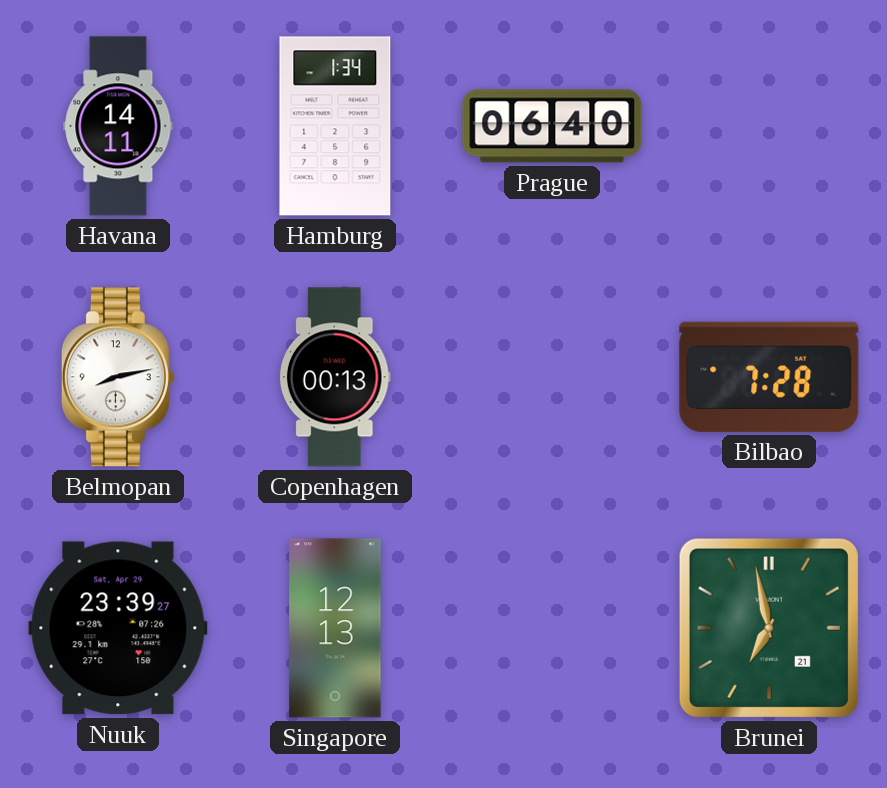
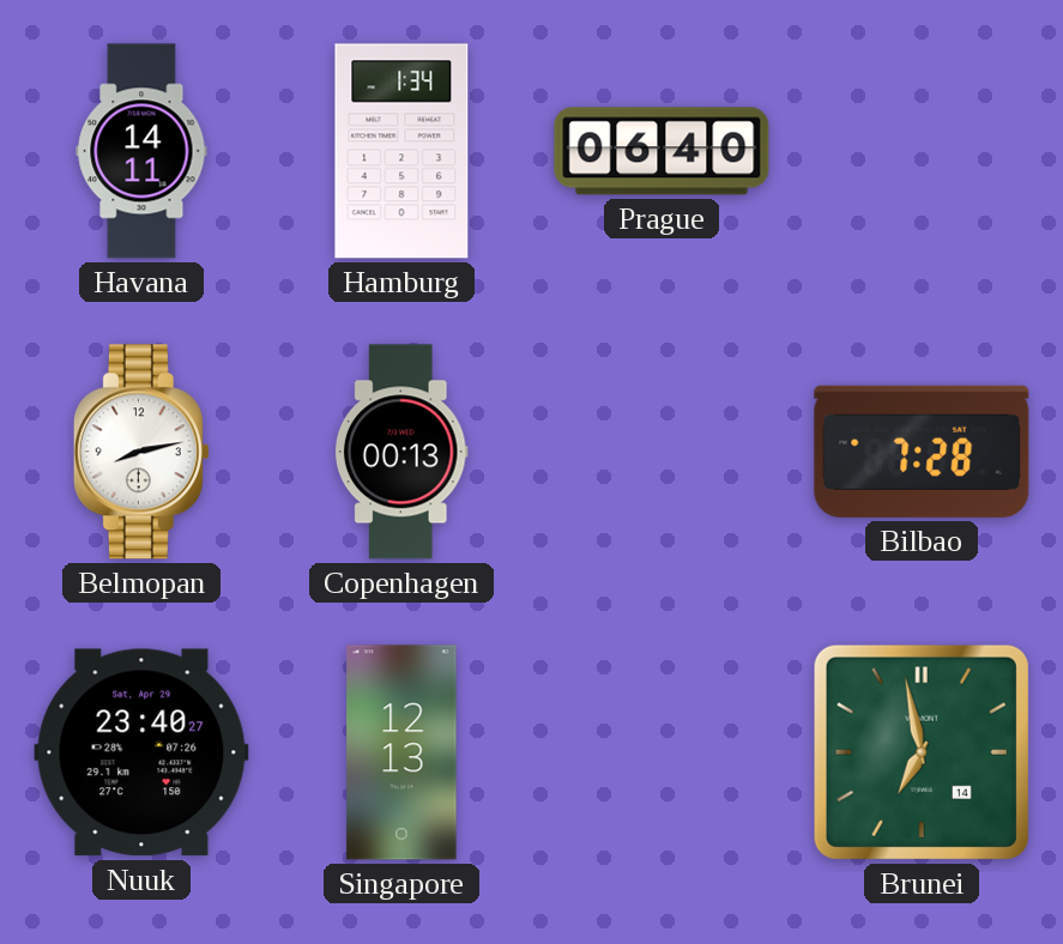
Nuuk: 23:39 -> 23:40 (141, 752)
Brunei date: 21 -> 14 (922, 752)
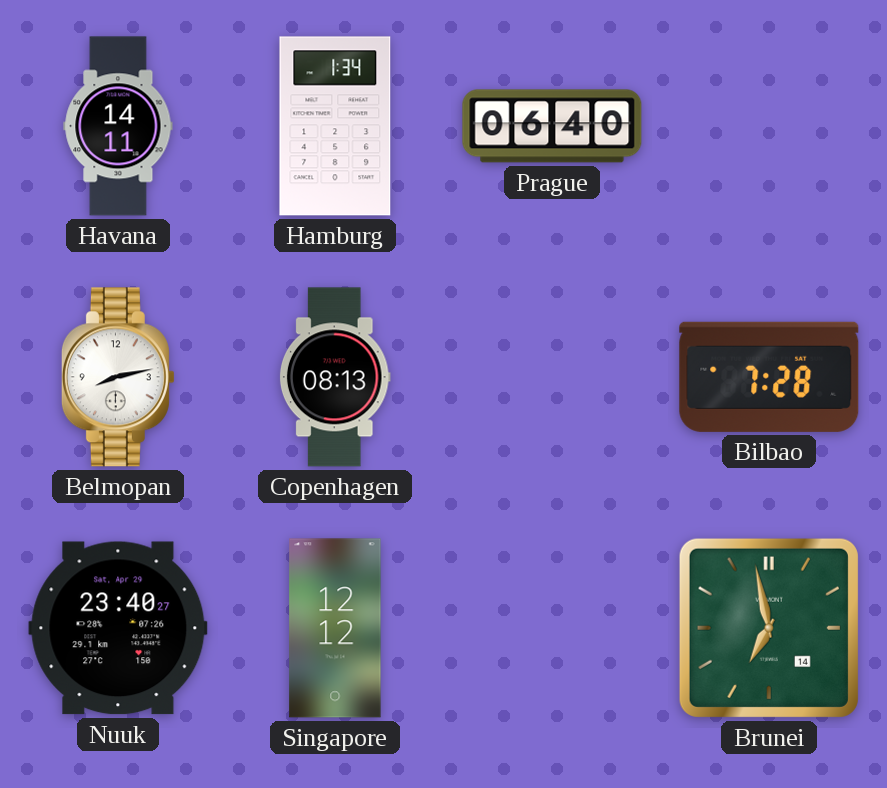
Copenhagen: 00:13 -> 08:13 (335, 377)
Singapore: 12:13 -> 12:12 (335, 628)
